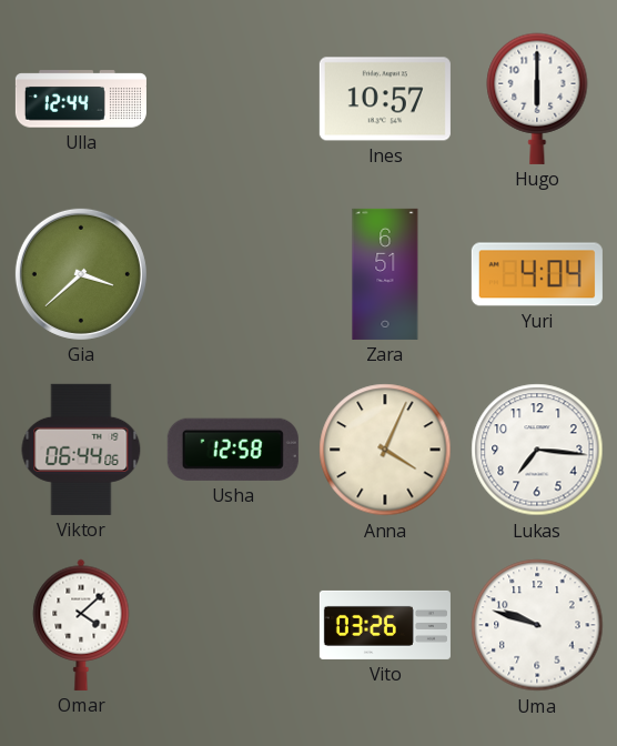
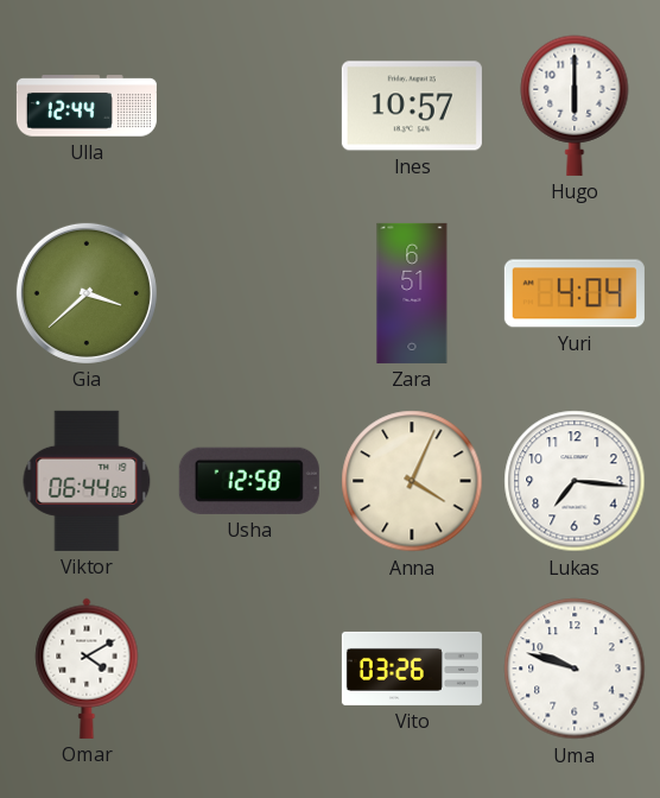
Omar: 4:08 -> 4:10 (87, 669)
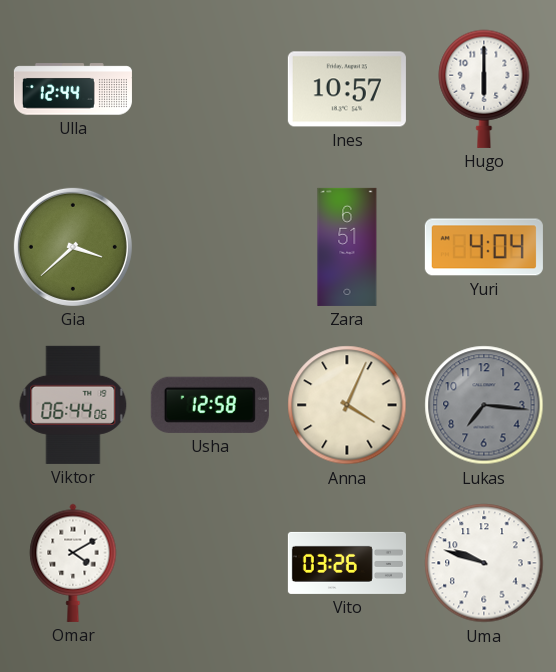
Lukas dial: white -> grey (484, 405)
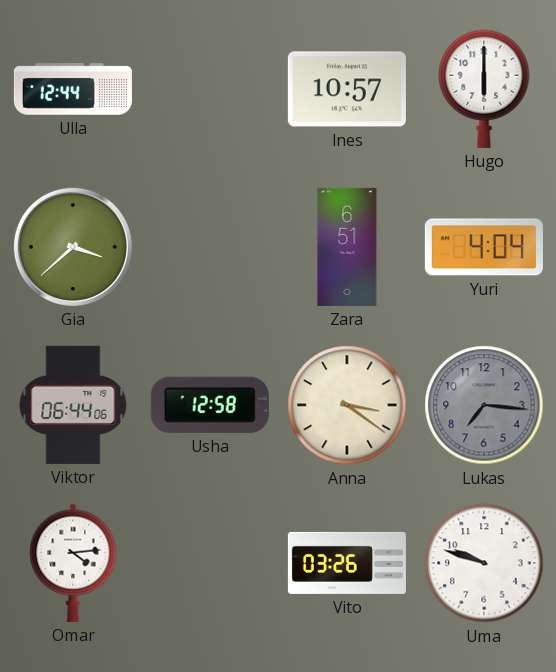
Anna: 4:04 -> 3:21 (347, 405)
Omar: 4:10 -> 4:14 (73, 563)
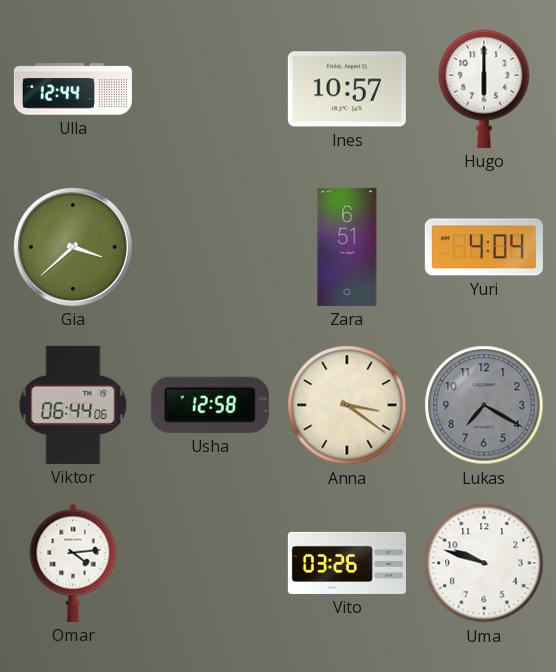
Lukas: 7:16 -> 7:20 (484, 405)
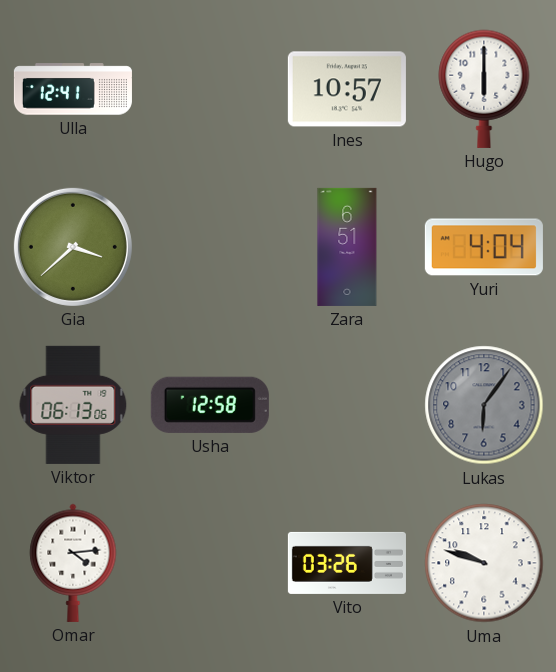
Ulla: 12:44 -> 12:41 (73, 89)
Viktor: 06:44 -> 06:13 (73, 405)
Anna: 3:21 -> none (347, 405)
Lukas: 7:20 -> 6:06 (484, 405)
